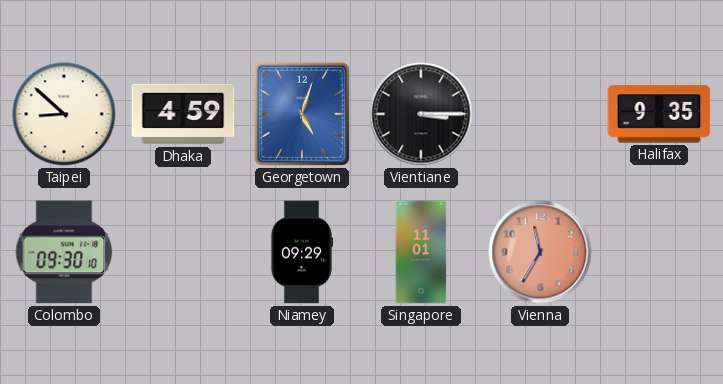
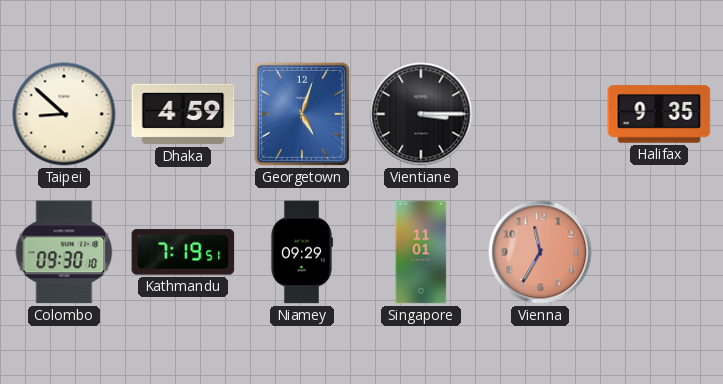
Kathmandu: none -> 7:19 (183, 252)
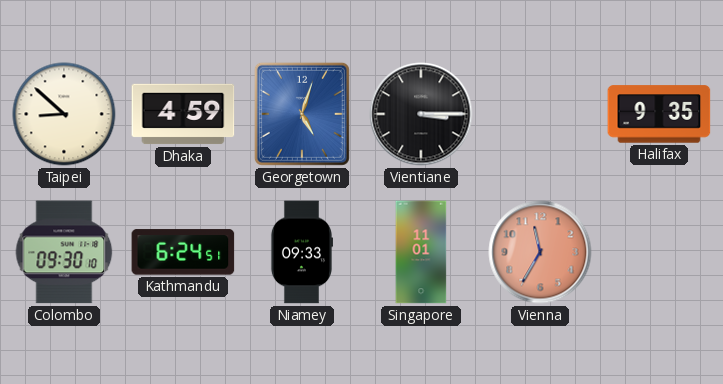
Kathmandu: 7:19 -> 6:24 (183, 252)
Niamey: 09:29 -> 09:33 (301, 252)
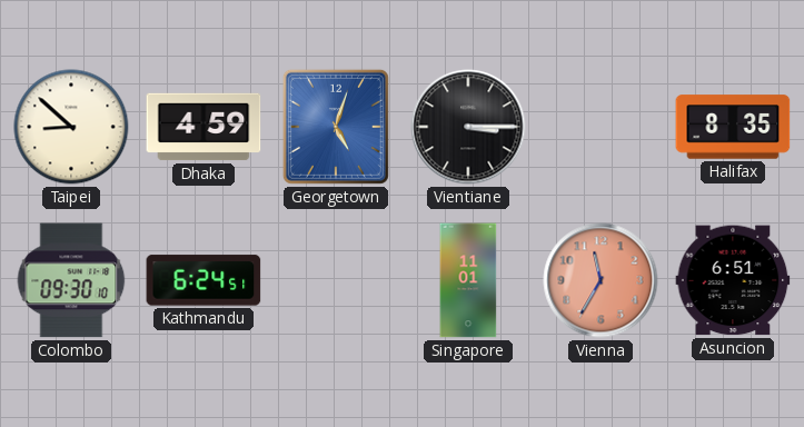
Halifax: 9:35 -> 8:35 (733, 127)
Niamey: 09:33 -> none (301, 252)
Asuncion: none -> 6:51 (733, 280)
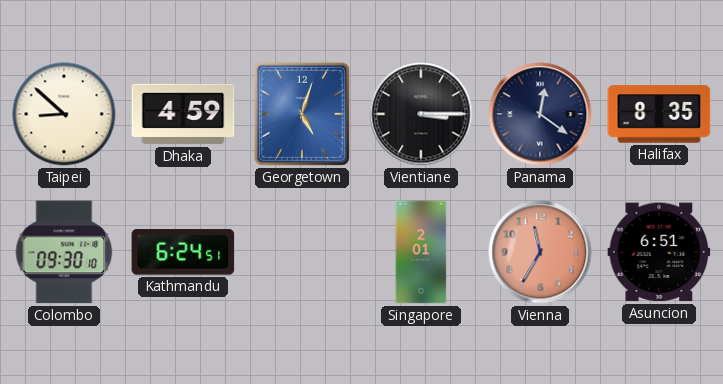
Panama: none -> 12:21 (540, 114)
Singapore: 11:01 -> 2:01 (421, 252)
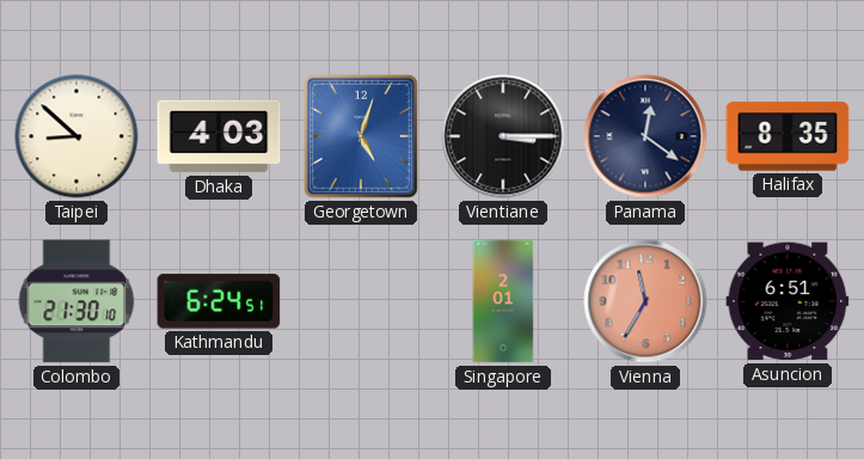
Dhaka: 4:59 -> 4:03 (219, 136)
Colombo: 09:30 -> 21:30 (76, 301)
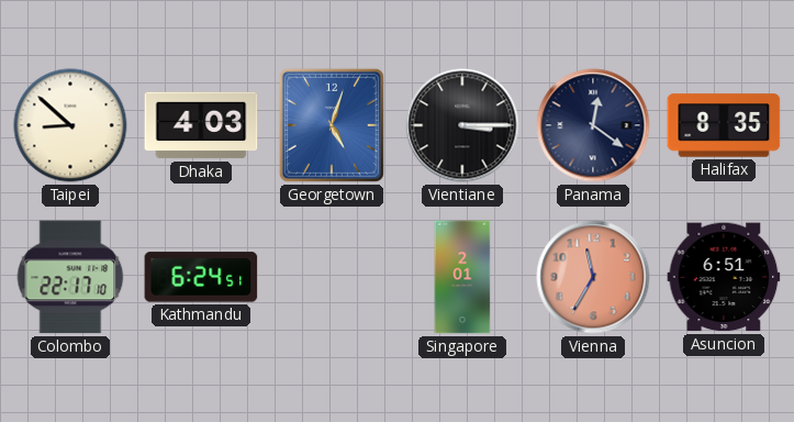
Colombo: 21:30 -> 22:17 (70, 277)
